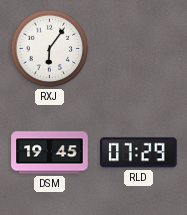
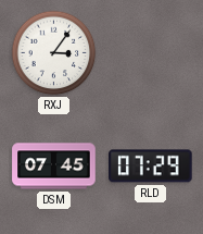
RXJ: 6:06 -> 3:06 (54, 53)
DSM: 19:45 -> 07:45 (54, 167)
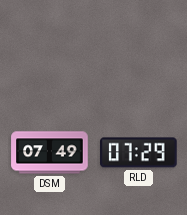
RXJ: 3:06 -> none (54, 53)
DSM: 07:45 -> 07:49 (50, 153)
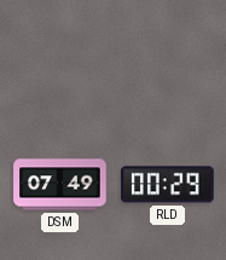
RLD: 07:29 -> 00:29 (168, 185)
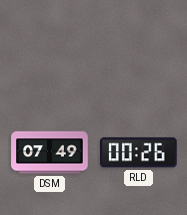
RLD: 00:29 -> 00:26 (139, 153)
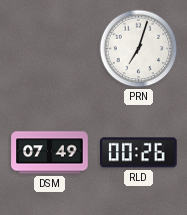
PRN: none -> 7:03 (139, 49)
